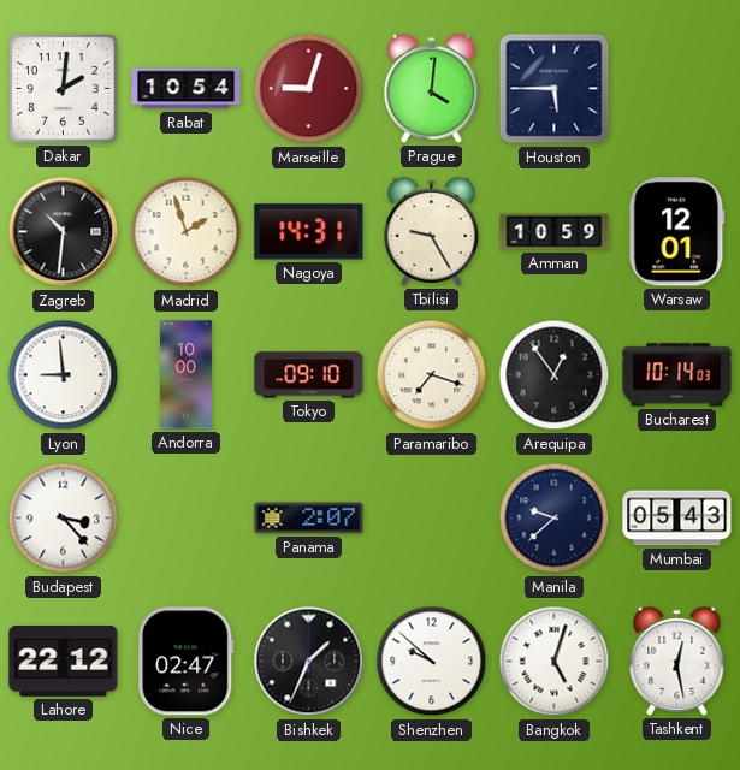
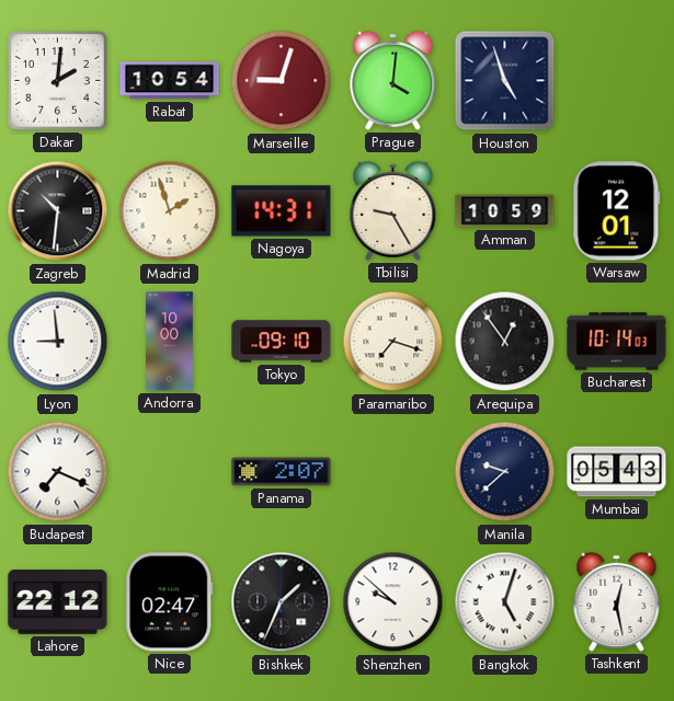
Houston: 5:45 -> 4:57 (505, 81)
Budapest: 3:23 -> 7:19 (58, 472)
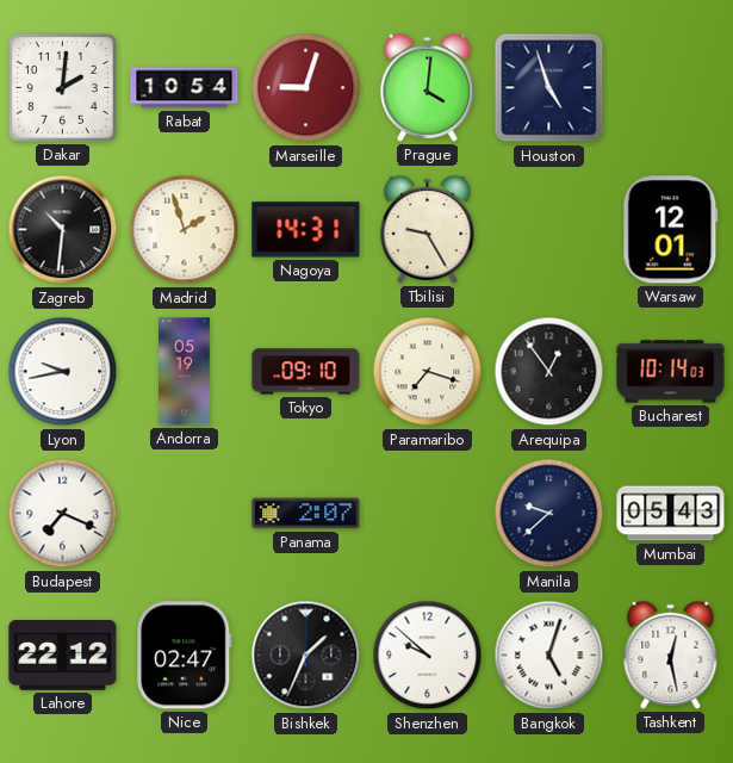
Amman: 10:59 -> none (505, 211)
Lyon: 8:59 -> 9:43 (63, 372)
Andorra: 10:00 -> 05:19 (185, 372)
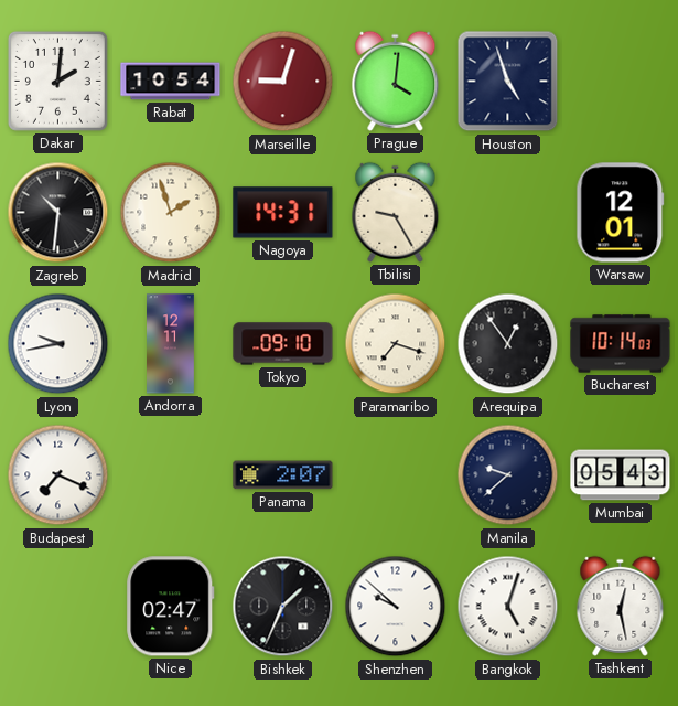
Andorra: 05:19 -> 12:11 (171, 344)
Lahore: 22:12 -> none (63, 656)
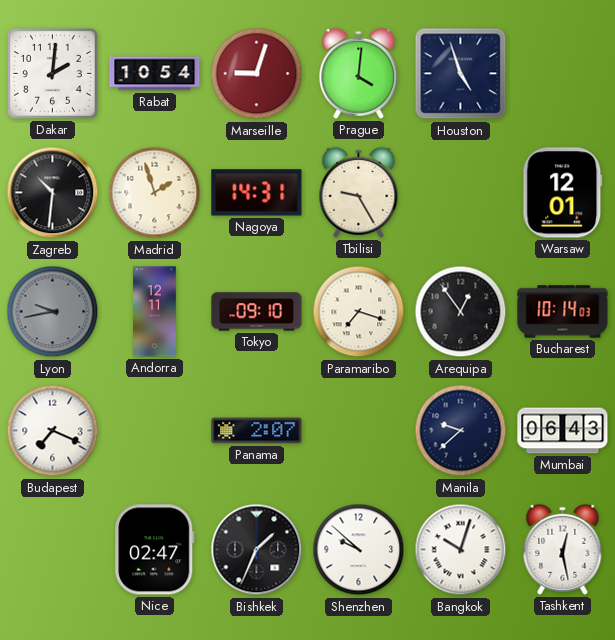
Lyon dial: white -> grey (53, 312)
Mumbai: 05:43 -> 06:43 (563, 431)
Bangkok: 5:03 -> 10:03 (461, 550)
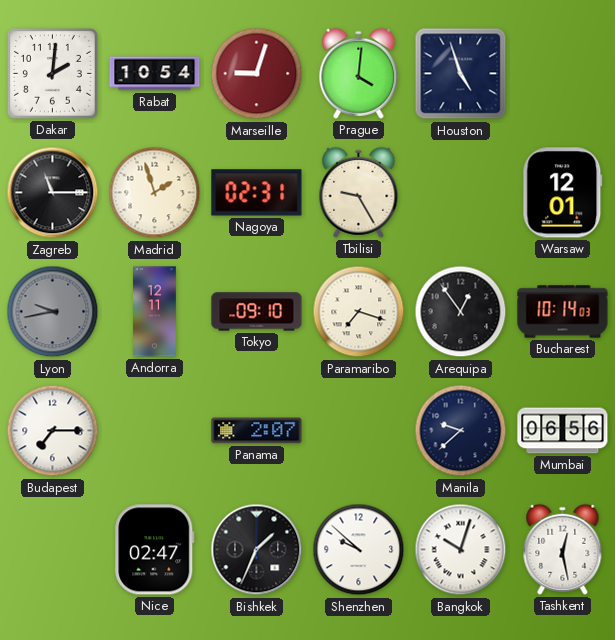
Zagreb: 10:31 -> 11:15 (53, 193)
Nagoya: 14:31 -> 02:31 (257, 193)
Budapest: 7:19 -> 7:15 (53, 431)
Mumbai: 06:43 -> 06:56 (563, 431)
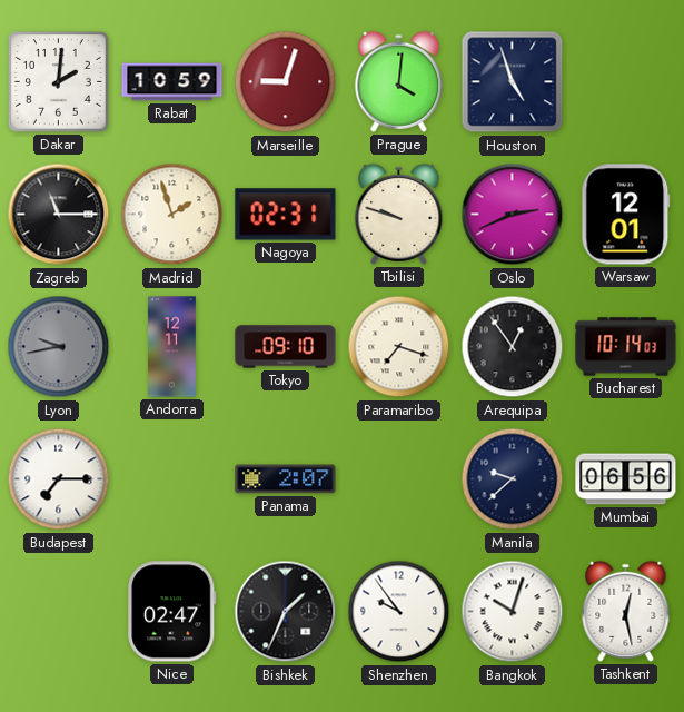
Rabat: 10:54 -> 10:59 (172, 82)
Tbilisi: 9:25 -> 9:48 (399, 214)
Oslo: none -> 2:41 (513, 215)
Shenzhen: 9:52 -> 9:54 (399, 612)
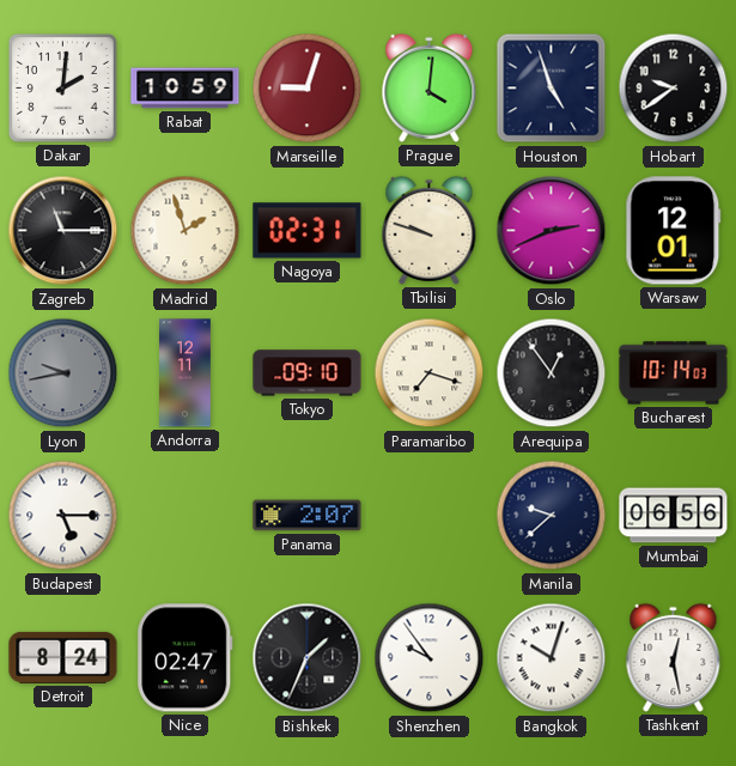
Hobart: none -> 9:39 (674, 89)
Budapest: 7:15 -> 5:15 (63, 516)
Detroit: none -> 8:24 (63, 657)
